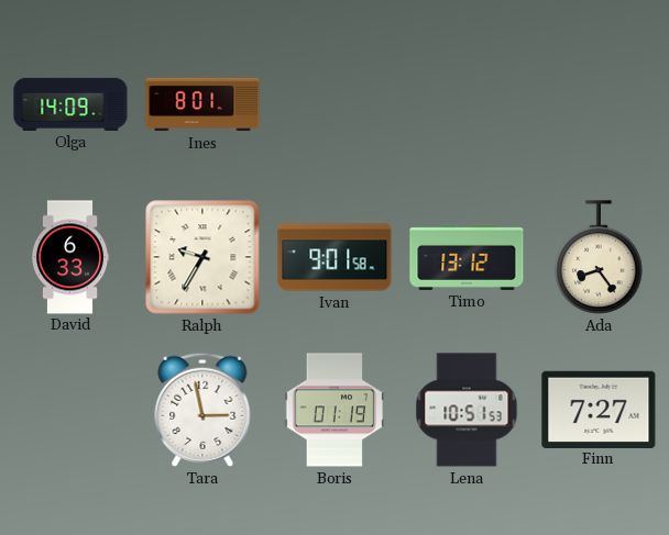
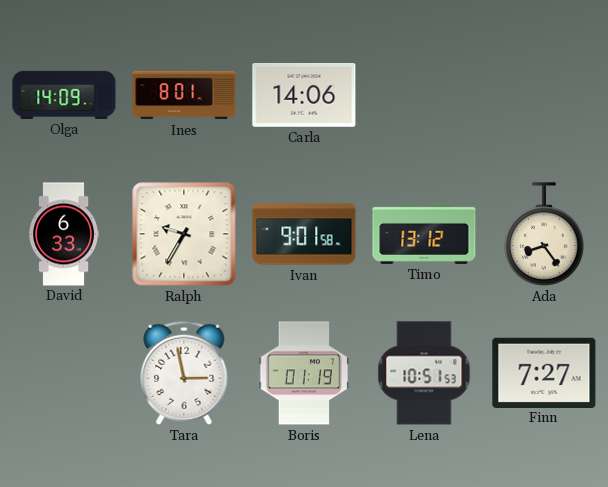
Carla: none -> 14:06 (304, 95)
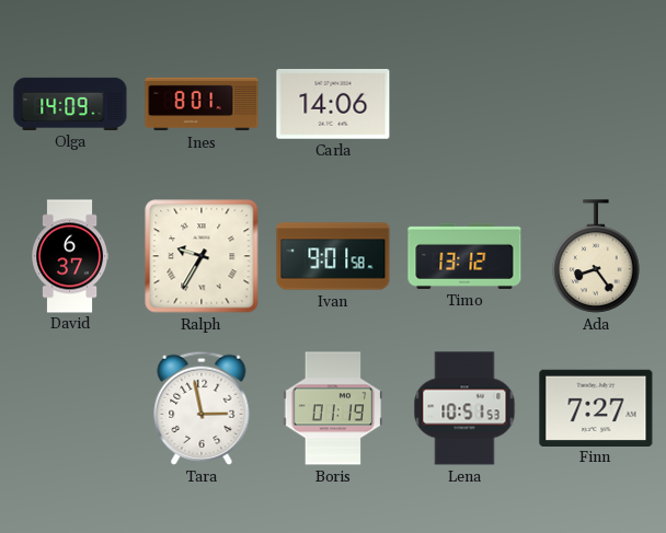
David: 6:33 -> 6:37 (71, 256)
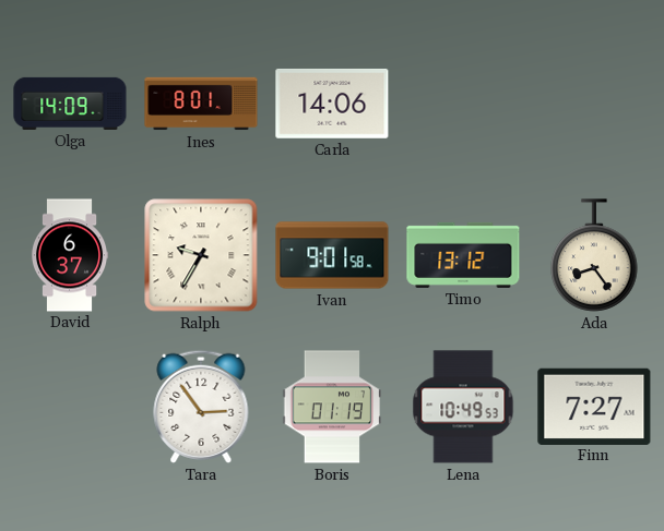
Tara: 2:58 -> 2:54 (201, 407)
Lena: 10:51 -> 10:49 (463, 407)
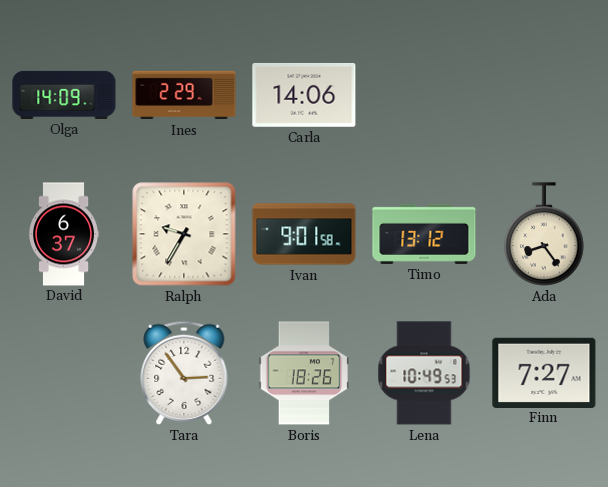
Ines: 8:01 -> 2:29 (184, 95)
Boris: 01:19 -> 18:26 (304, 373)
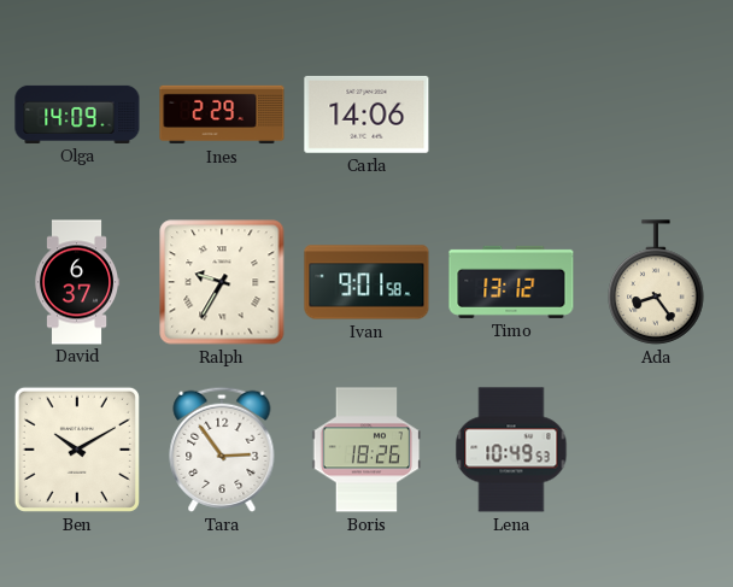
Ben: none -> 10:10 (77, 450)
Finn: 7:27 -> none (544, 372)
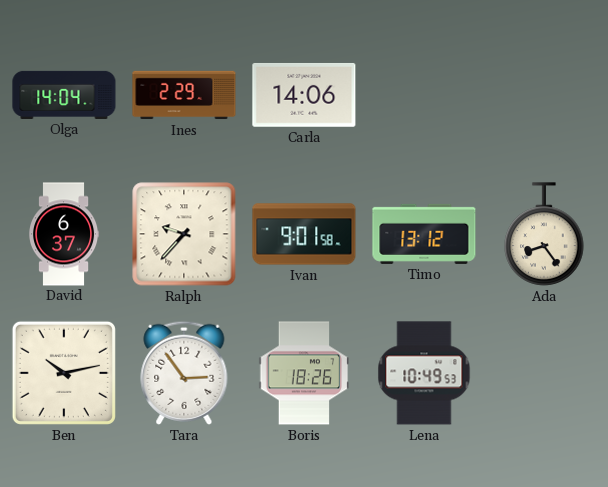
Olga: 14:09 -> 14:04 (64, 95)
Ralph: 9:35 -> 9:37 (184, 234)
Ben: 10:10 -> 10:13 (64, 373)
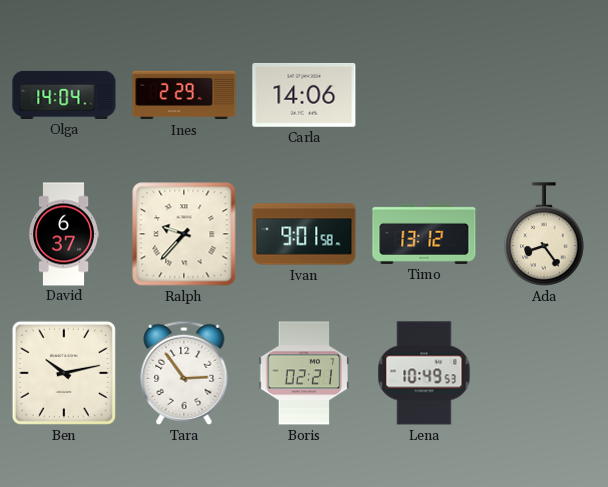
Boris: 18:26 -> 02:21 (304, 373)
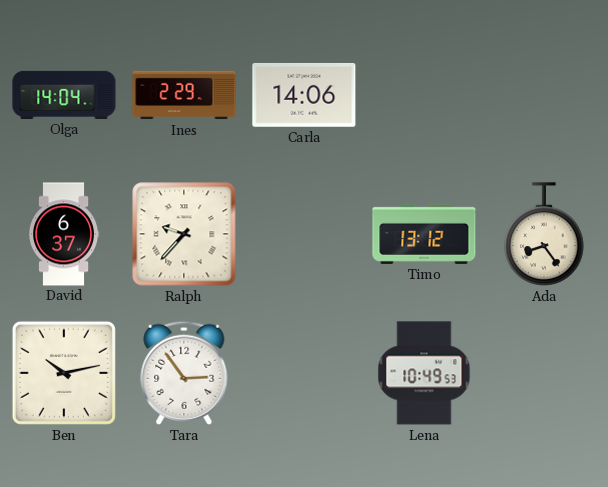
Ivan: 9:01 -> none (304, 234)
Boris: 02:21 -> none (304, 373)
